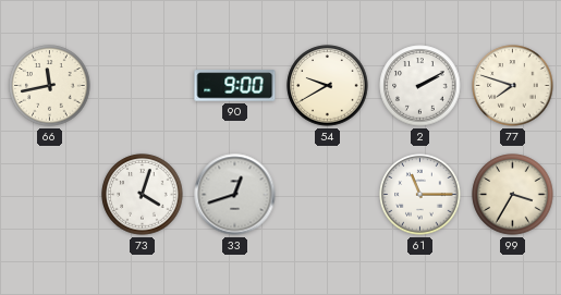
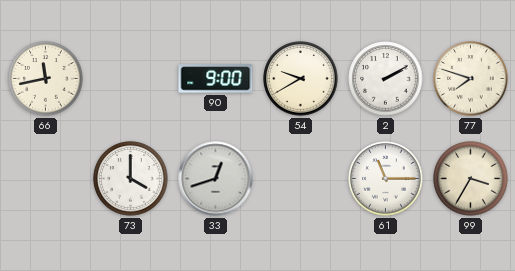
73: 4:03 -> 4:00 (131, 179)
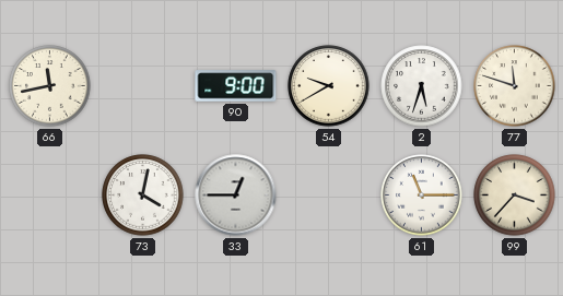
2: 2:10 -> 5:33 (422, 86)
77: 7:48 -> 11:48 (515, 86)
73: 4:00 -> 4:02 (143, 196)
33: 12:42 -> 12:45 (236, 196)
99: 3:35 -> 3:37 (515, 196)
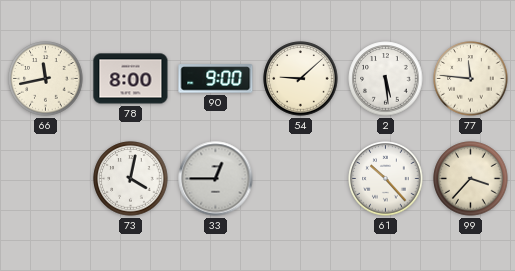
78: none -> 8:00 (131, 79)
54: 9:40 -> 9:08 (301, 79)
2: 5:33 -> 5:29 (386, 79)
77: 11:48 -> 11:46 (471, 79)
61: 11:15 -> 10:23 (386, 179)
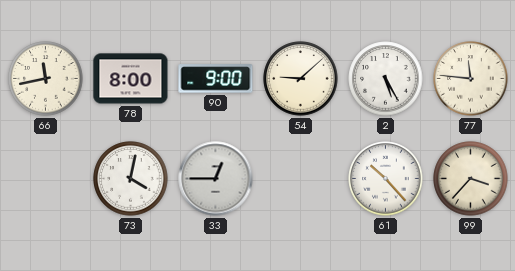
2: 5:29 -> 5:25 (386, 79)
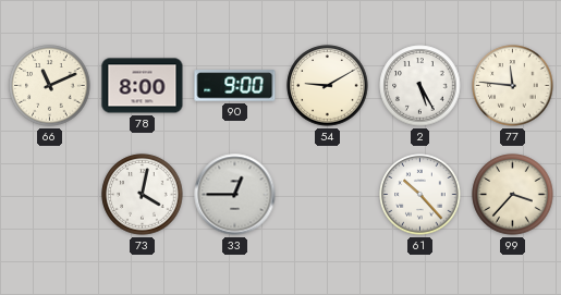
66: 11:43 -> 11:11 (50, 86)
54: 9:08 -> 9:10 (328, 86)
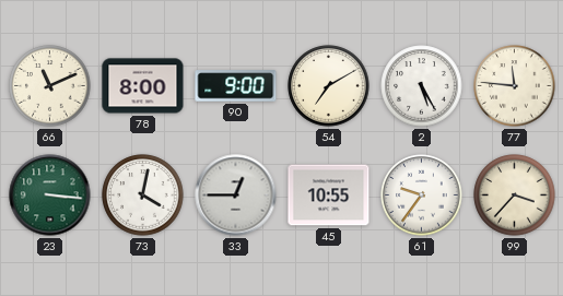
54: 9:10 -> 7:10 (329, 86)
23: none -> 3:16 (50, 196)
45: none -> 10:55 (329, 196)
61: 10:23 -> 9:36 (422, 196)
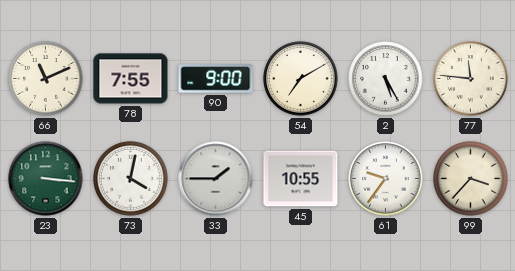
78: 8:00 -> 7:55 (131, 79)
33: 12:45 -> 1:45 (216, 179)
